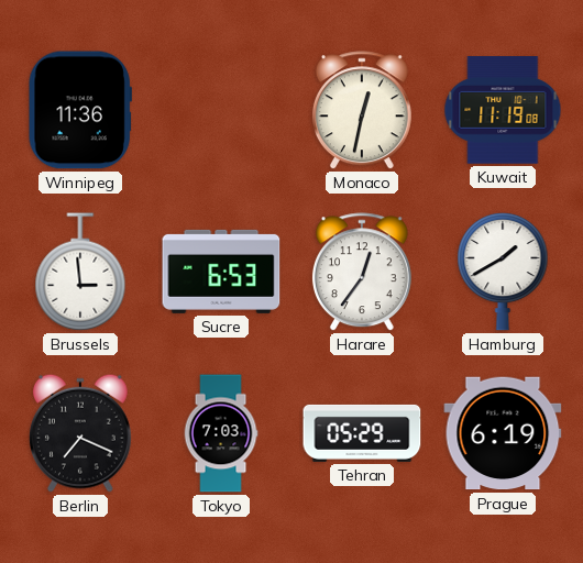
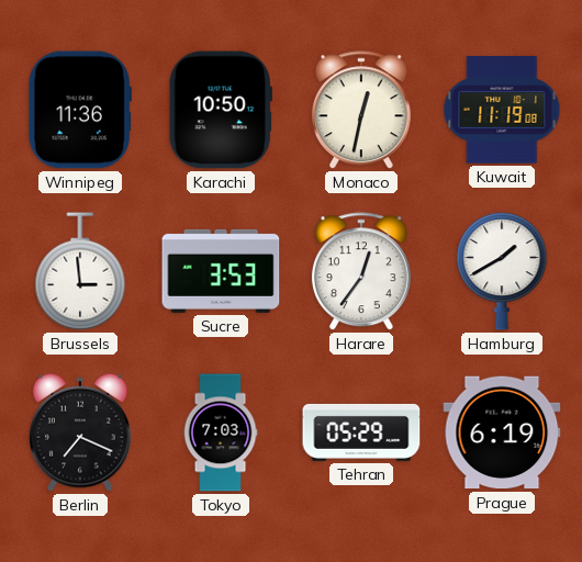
Karachi: none -> 10:50 (221, 110)
Sucre: 6:53 -> 3:53 (221, 271)
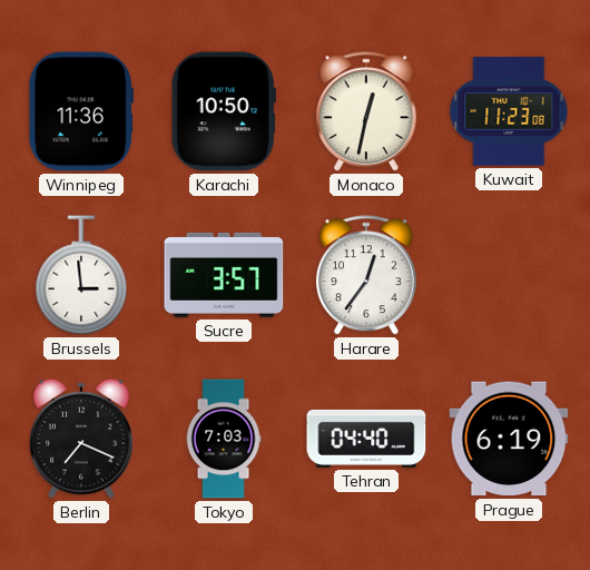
Kuwait: 11:19 -> 11:23 (509, 111)
Sucre: 3:53 -> 3:57 (224, 275)
Hamburg: 1:40 -> none (502, 271)
Tehran: 05:29 -> 04:40 (366, 439)
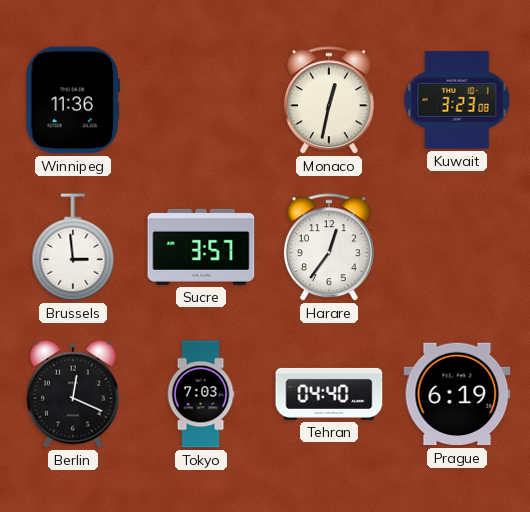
Karachi: 10:50 -> none (224, 111)
Kuwait: 11:23 -> 3:23 (457, 100)
Berlin: 7:19 -> 12:19 (73, 394)
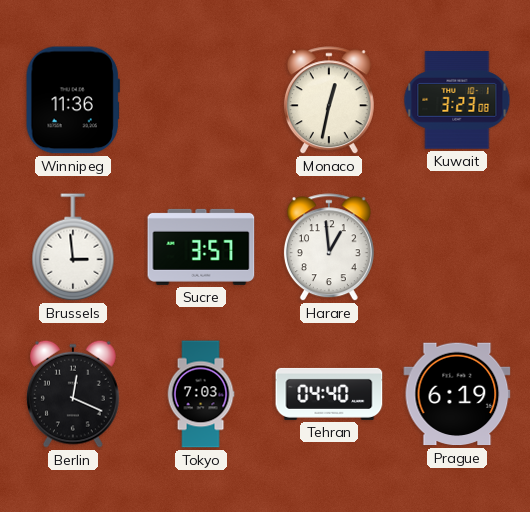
Harare: 12:36 -> 12:59 (329, 248)
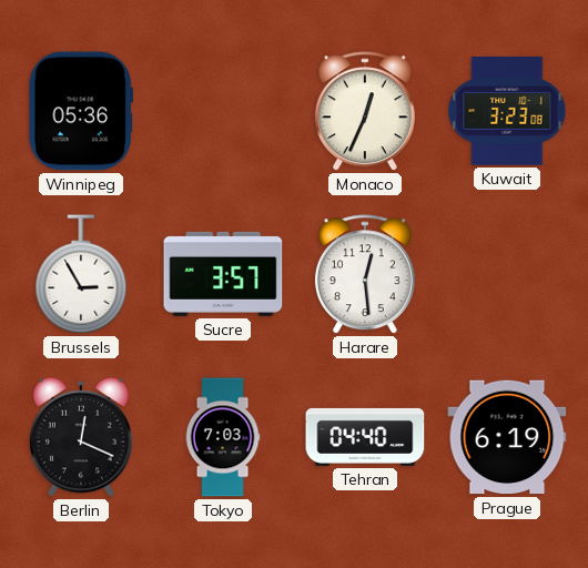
Winnipeg: 11:36 -> 05:36 (81, 111)
Monaco: 12:32 -> 12:34 (365, 112)
Brussels: 2:59 -> 2:55 (81, 274)
Harare: 12:59 -> 12:29 (365, 275)
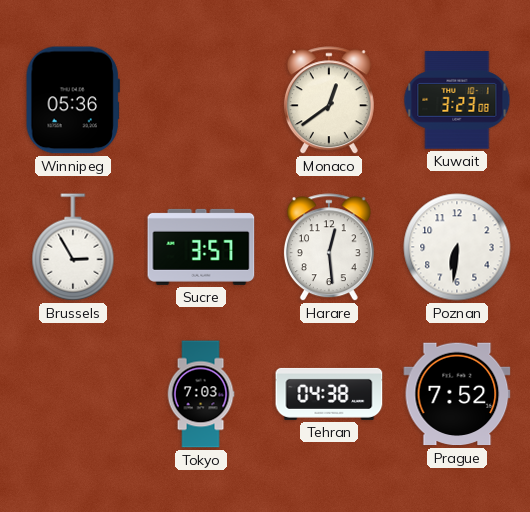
Monaco: 12:34 -> 12:39 (329, 101)
Poznan: none -> 6:31 (457, 247)
Berlin: 12:19 -> none (81, 437)
Tehran: 04:40 -> 04:38 (329, 394)
Prague: 6:19 -> 7:52 (457, 394)
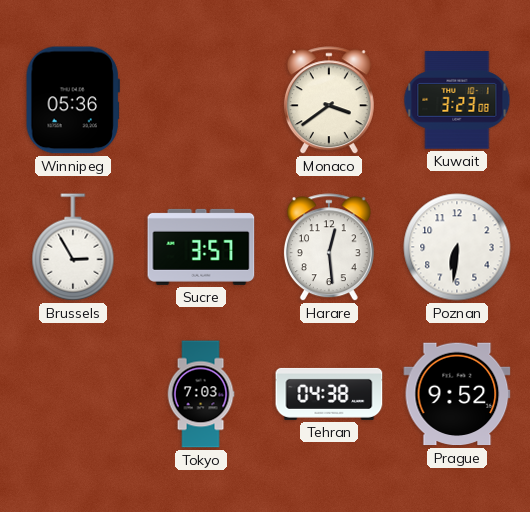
Monaco: 12:39 -> 3:39 (329, 101)
Prague: 7:52 -> 9:52 (457, 394)
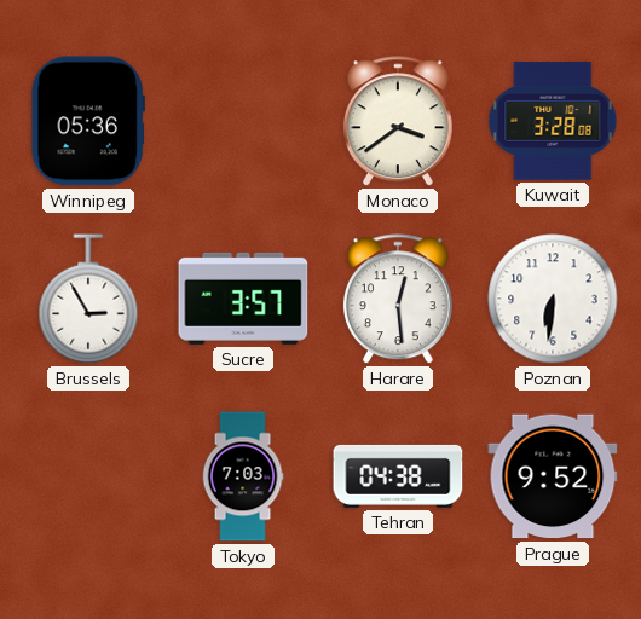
Kuwait: 3:23 -> 3:28 (553, 121)
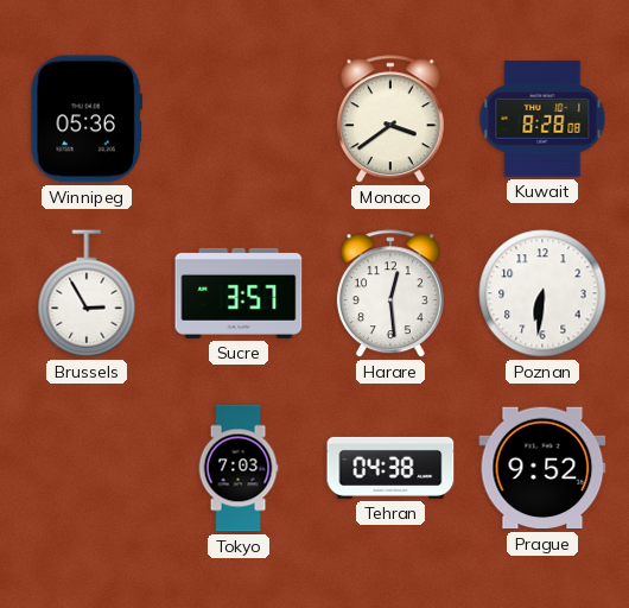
Kuwait: 3:28 -> 8:28 (542, 119)
